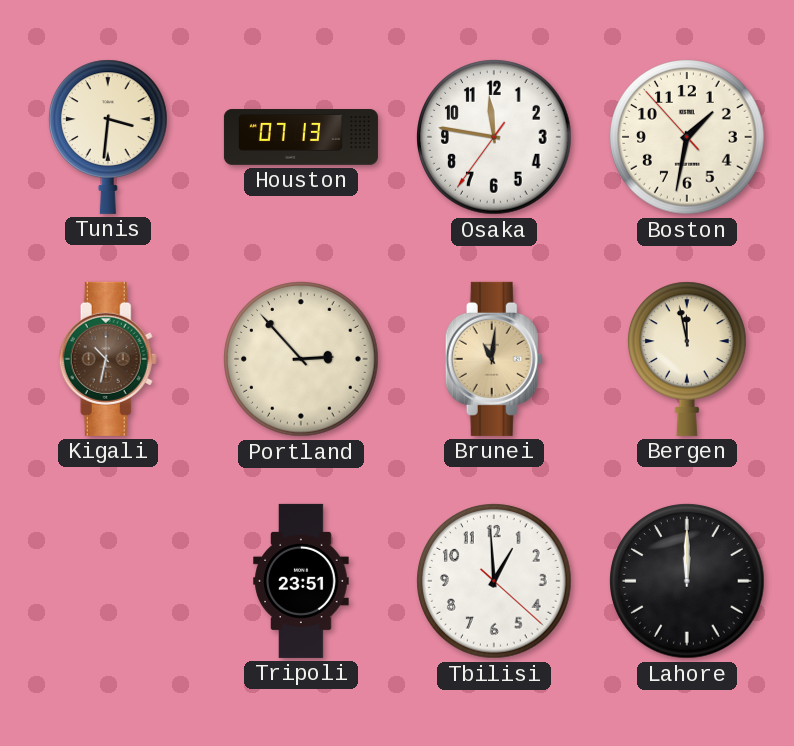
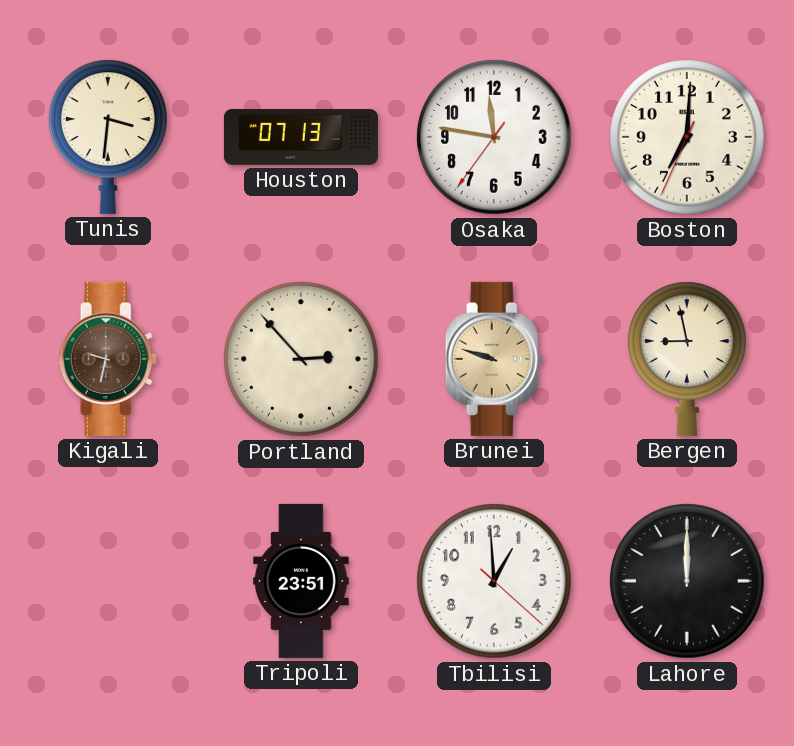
Boston: 1:31 -> 7:00 (687, 137)
Kigali: 10:32 -> 9:32 (108, 359)
Brunei: 11:01 -> 9:48 (494, 359)
Bergen: 11:58 -> 8:58 (687, 359)
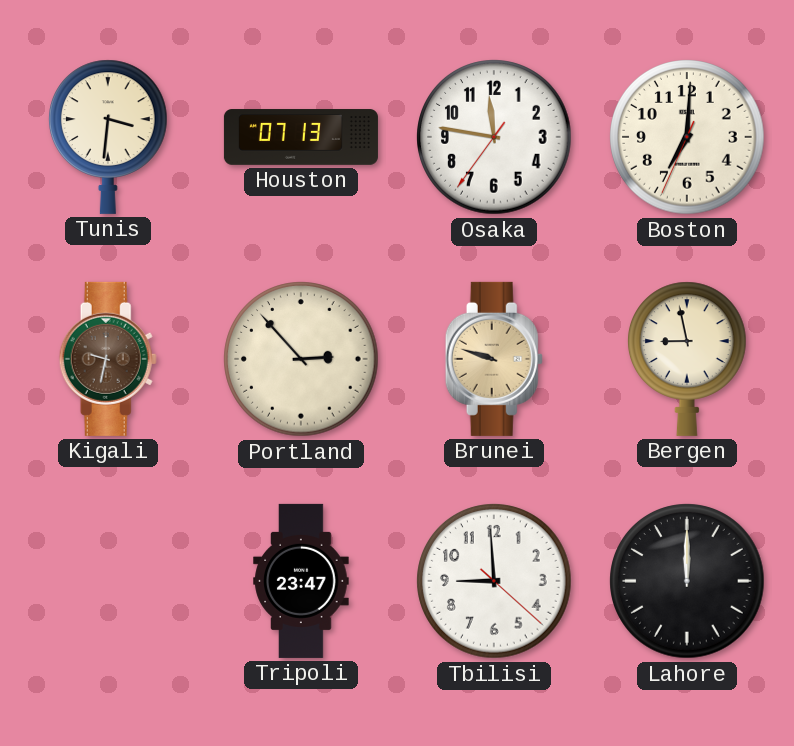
Tripoli: 23:51 -> 23:47 (301, 581)
Tbilisi: 12:59 -> 8:59 (494, 581)
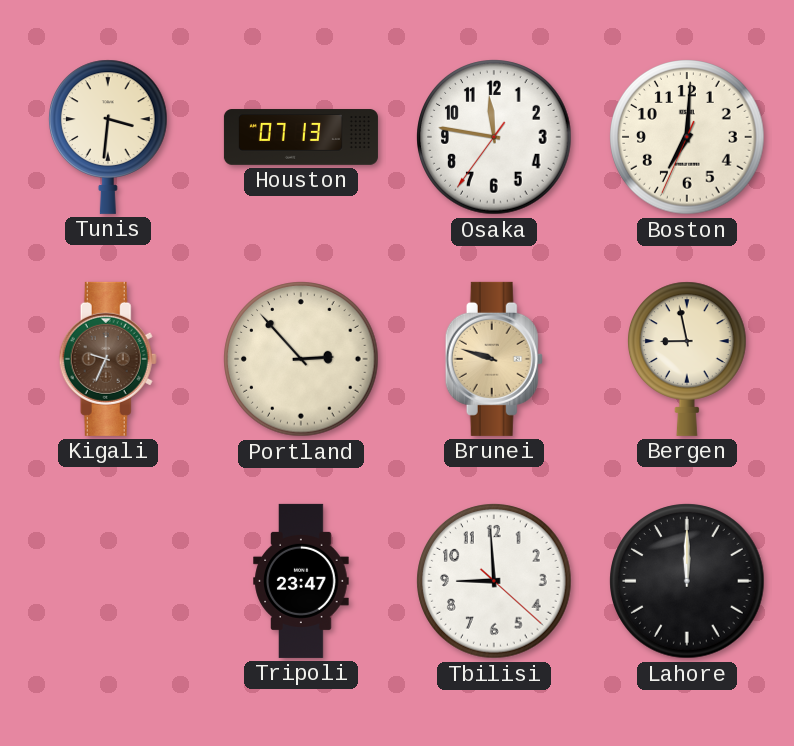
Kigali: 9:32 -> 9:34 (108, 359)
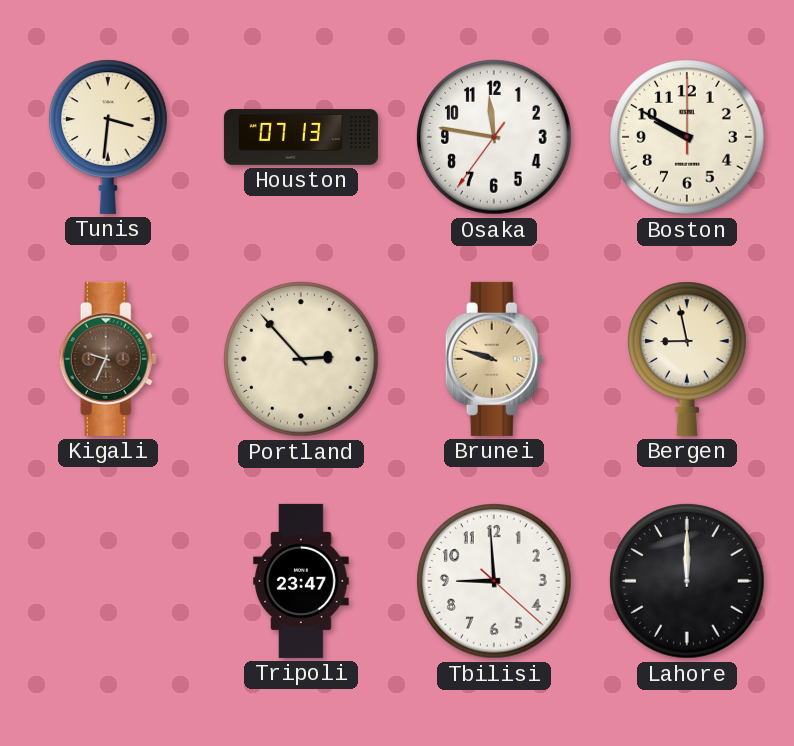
Boston: 7:00 -> 9:50 (687, 137)
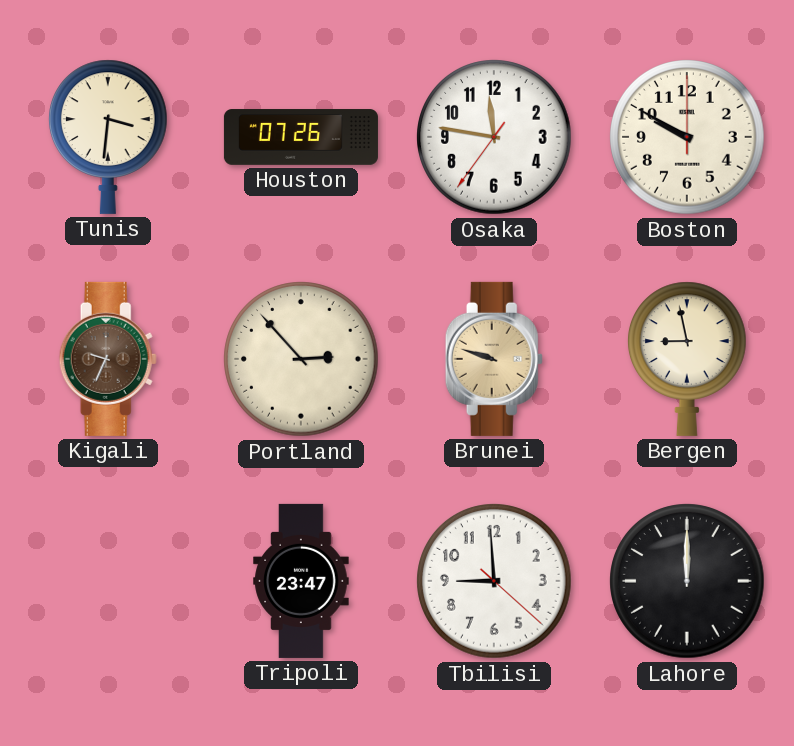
Houston: 07:13 -> 07:26 (301, 137)
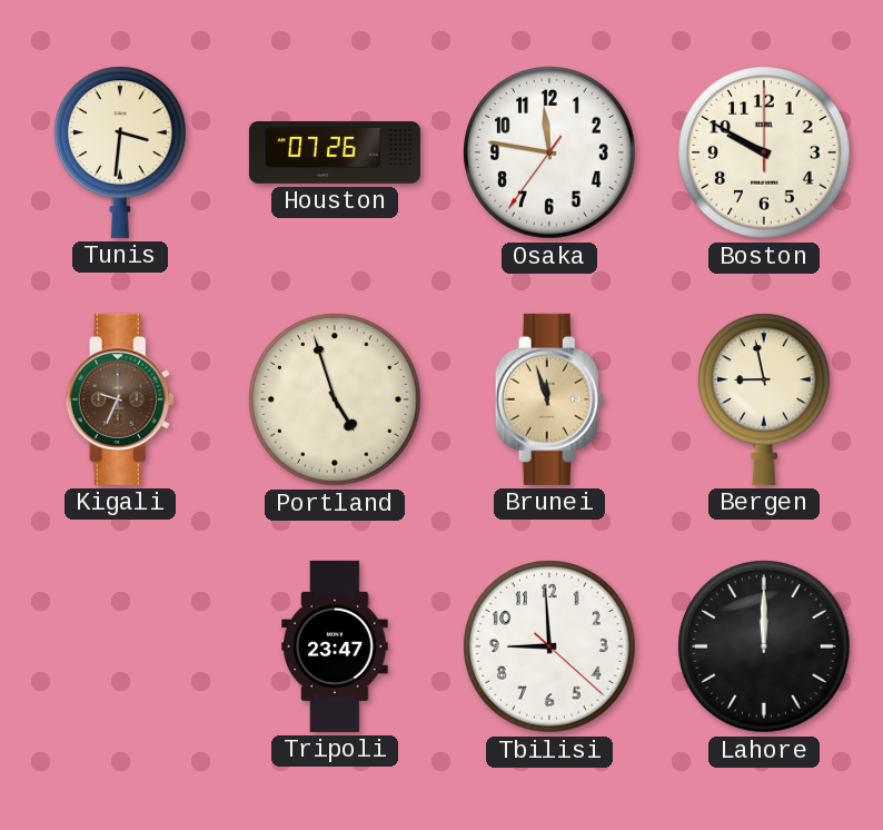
Portland: 2:53 -> 4:57 (335, 399)
Brunei: 9:48 -> 11:57 (549, 399)
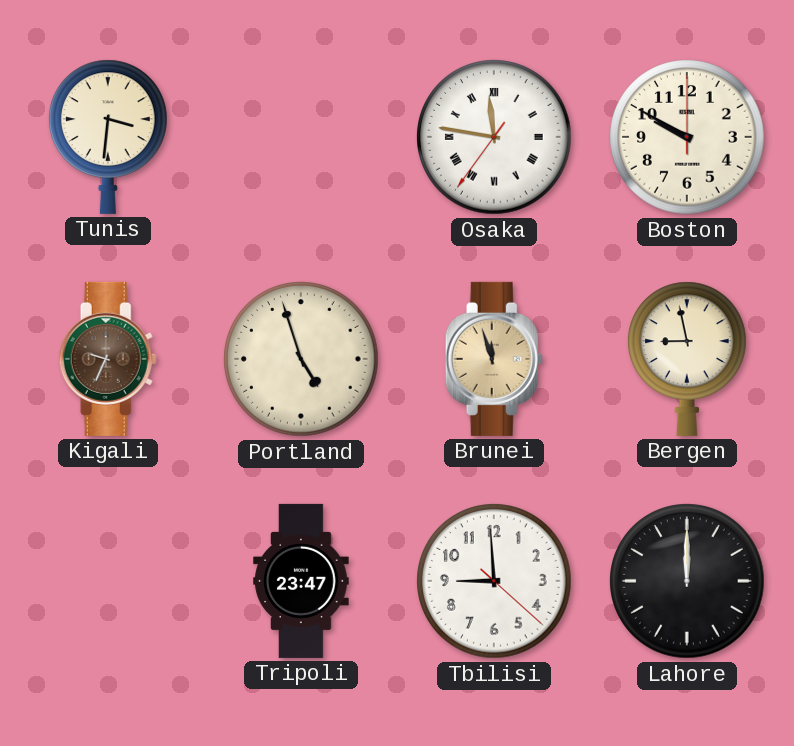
Houston: 07:26 -> none (335, 152)
Osaka numerals: Arabic -> Roman (494, 137)
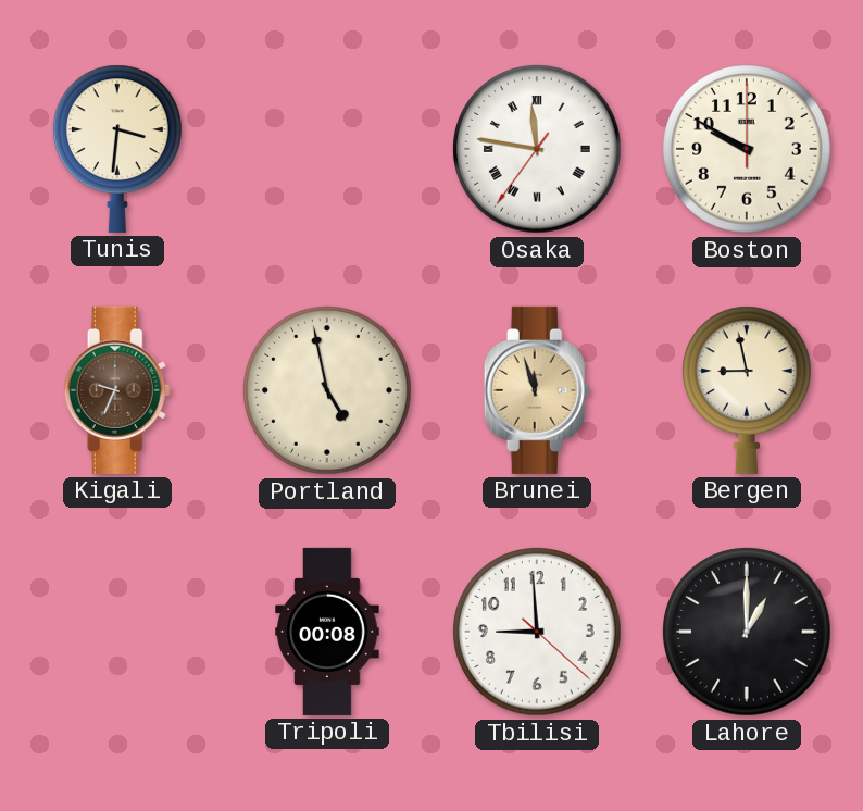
Portland: 4:57 -> 4:58 (327, 390)
Tripoli: 23:47 -> 00:08 (327, 632)
Lahore: 12:00 -> 1:00 (747, 632)
